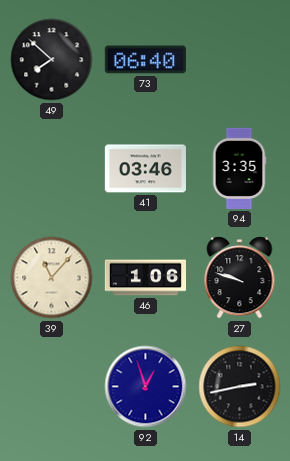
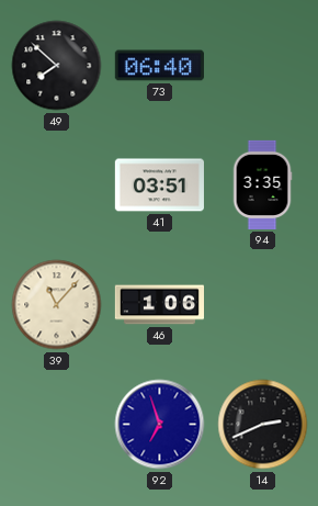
41: 03:46 -> 03:51 (159, 185)
27: 9:48 -> none (240, 278)
92: 12:57 -> 6:57 (160, 425)
14: 2:43 -> 2:41 (263, 425)
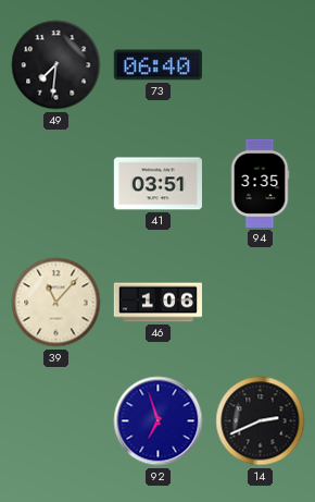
49: 7:52 -> 7:31 (56, 65)
